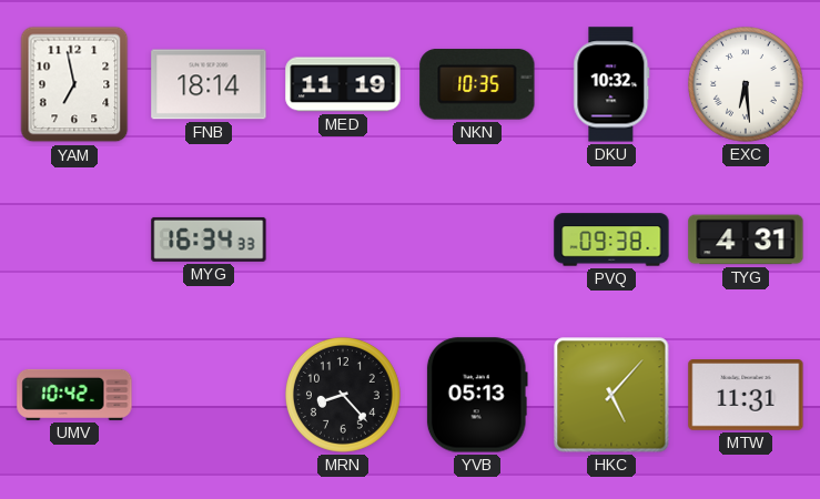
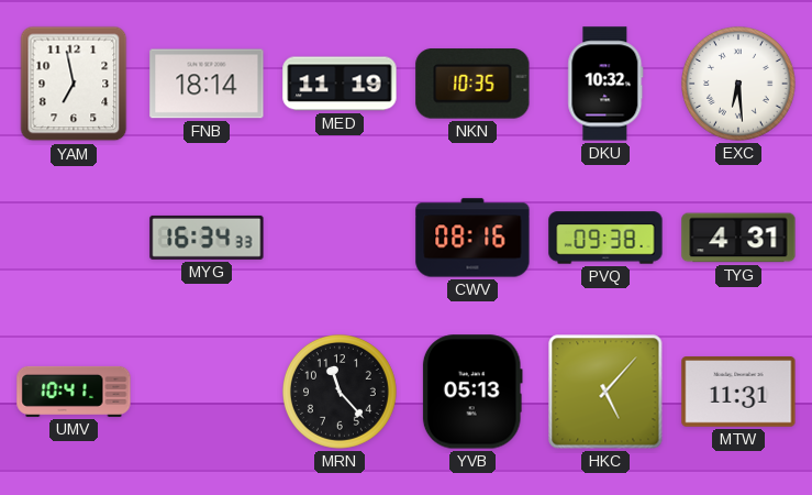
CWV: none -> 08:16 (472, 238)
UMV: 10:42 -> 10:41 (74, 392)
MRN: 8:23 -> 11:23 (341, 393)
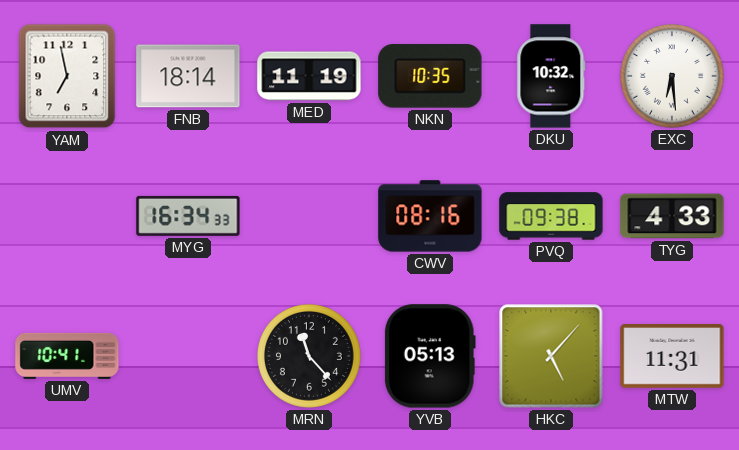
TYG: 4:31 -> 4:33 (672, 216)
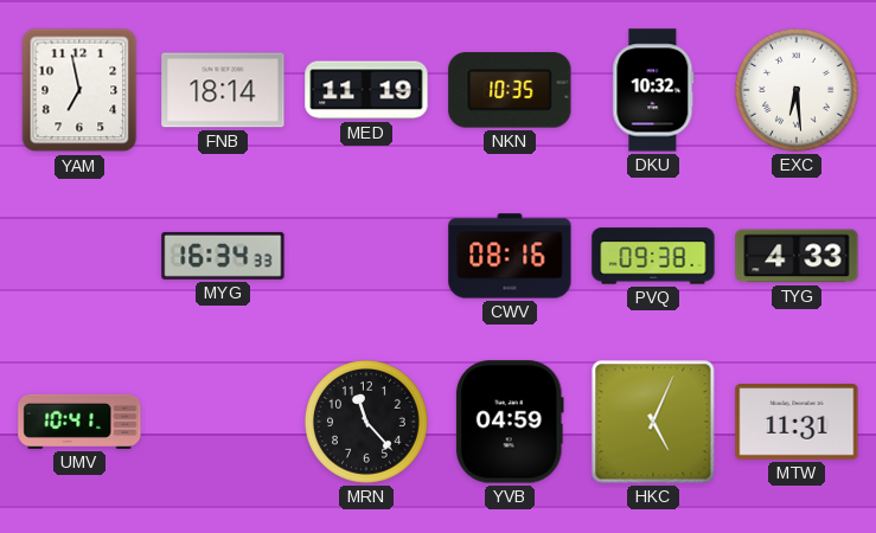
YVB: 05:13 -> 04:59 (510, 422)
HKC: 5:07 -> 5:04 (653, 422)
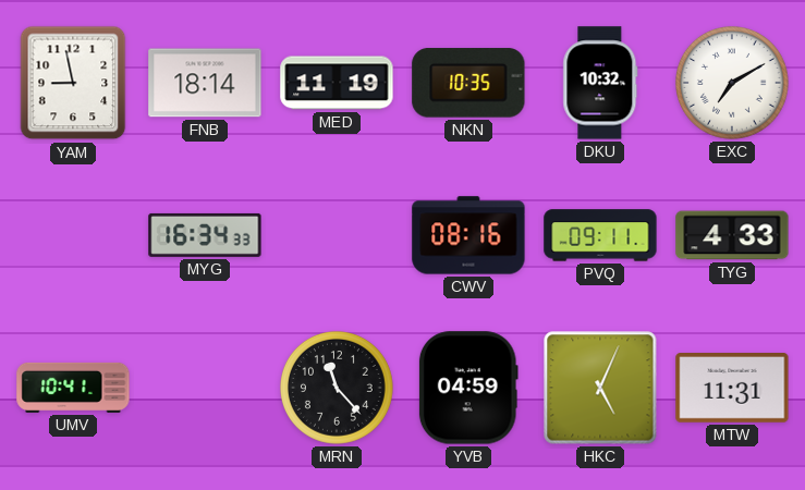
YAM: 6:58 -> 8:58 (73, 83)
EXC: 6:29 -> 7:10 (733, 84)
PVQ: 09:38 -> 09:11 (600, 235)
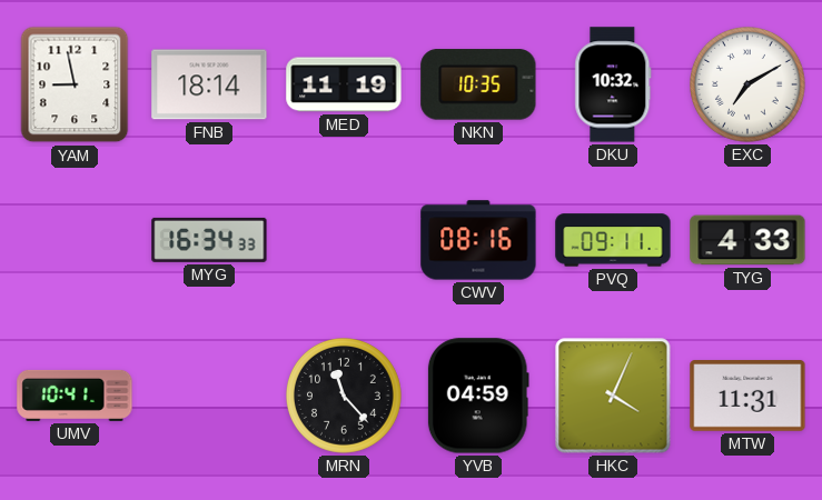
HKC: 5:04 -> 4:04 (613, 396)
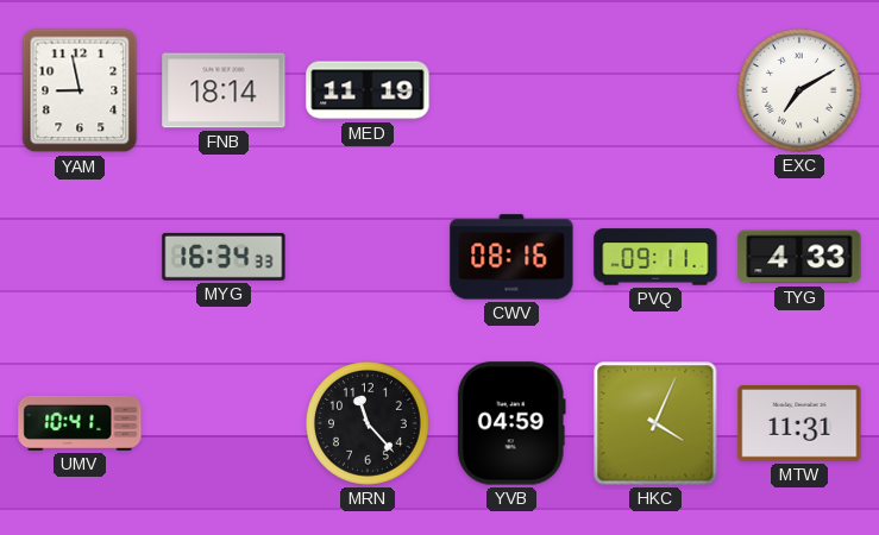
NKN: 10:35 -> none (478, 84)
DKU: 10:32 -> none (613, 84)
